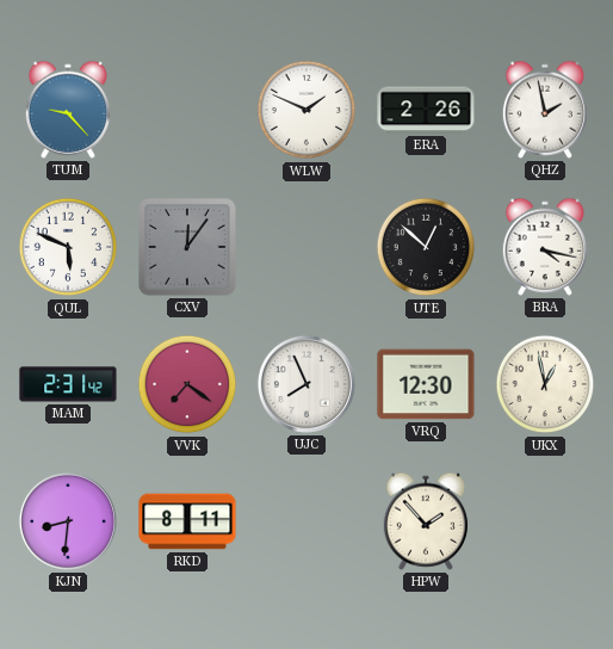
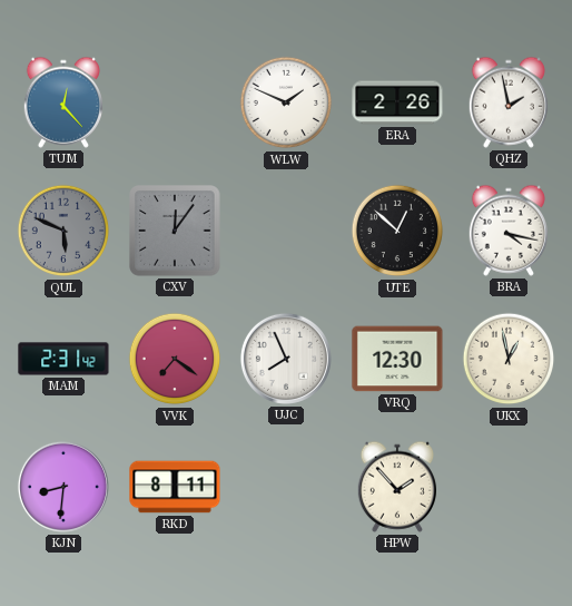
TUM: 9:23 -> 12:23 (62, 102)
QUL dial: white -> grey (63, 231)
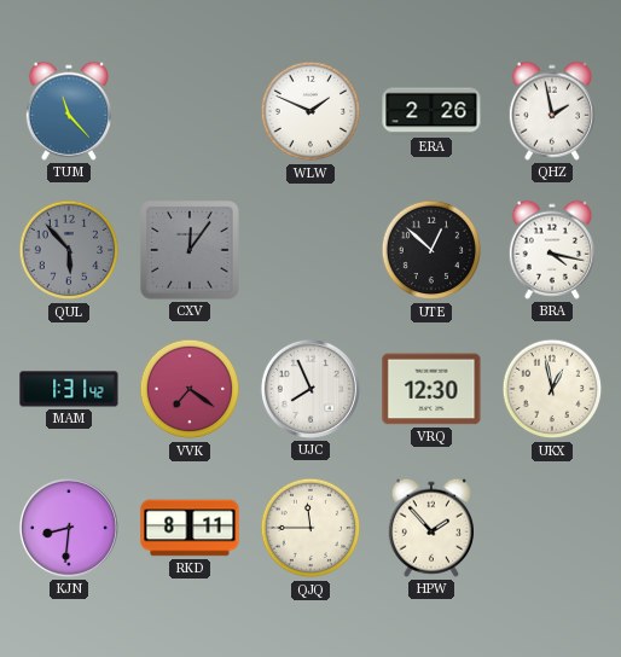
TUM: 12:23 -> 11:23 (68, 111)
QUL: 5:49 -> 5:53 (69, 250)
MAM: 2:31 -> 1:31 (69, 389)
QJQ: none -> 11:45 (310, 528)
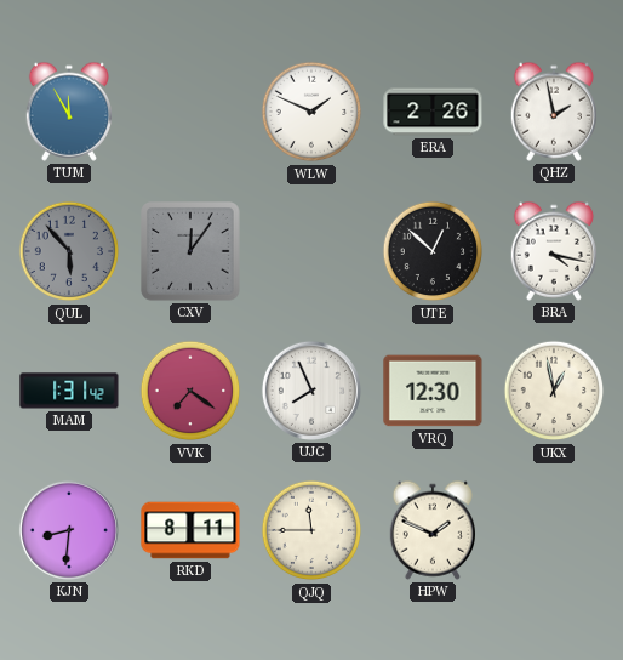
TUM: 11:23 -> 11:55 (68, 112)
HPW: 1:53 -> 1:49 (431, 530)
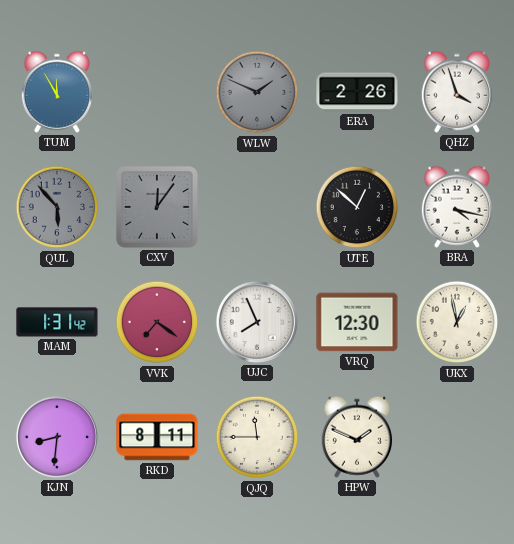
WLW dial: white -> grey (257, 92)
QHZ: 1:58 -> 3:57 (456, 92)
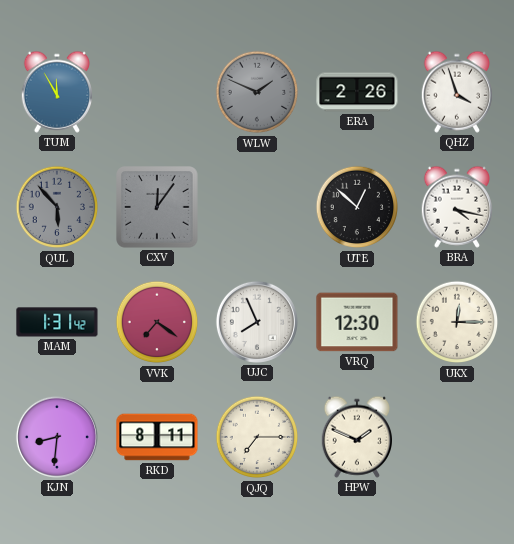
UKX: 12:58 -> 12:15 (457, 322)
QJQ: 11:45 -> 7:15 (257, 437)
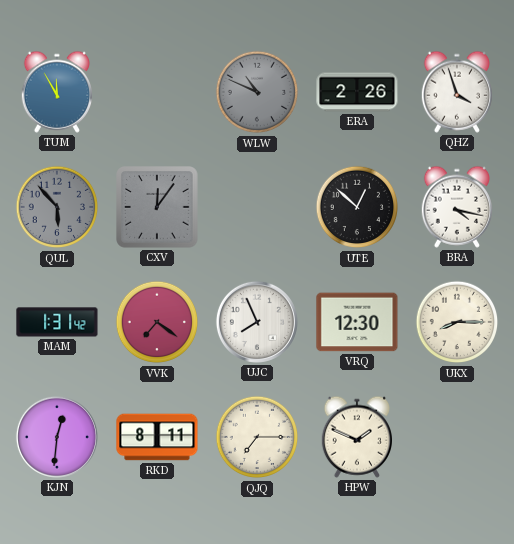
WLW: 1:49 -> 10:49 (257, 92)
UKX: 12:15 -> 8:15 (457, 322)
KJN: 8:31 -> 12:31 (57, 437)
